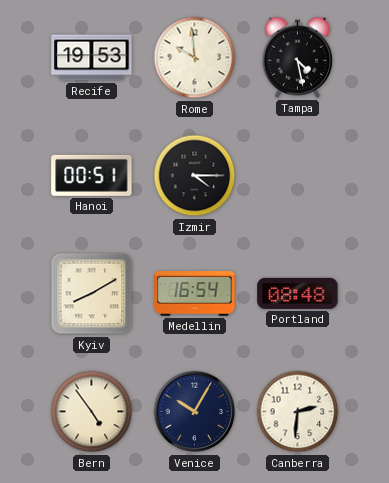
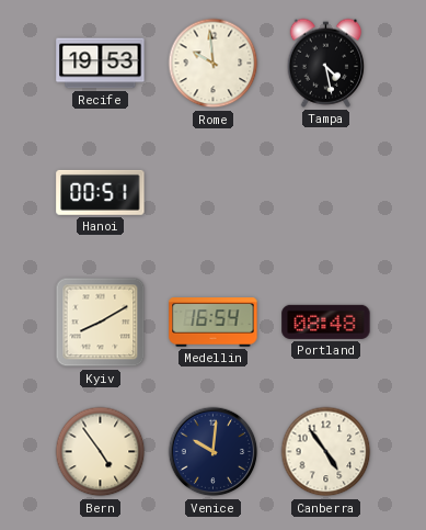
Izmir: 4:15 -> none (195, 176)
Venice: 10:05 -> 10:01 (214, 452)
Canberra: 2:31 -> 4:54 (326, 452)
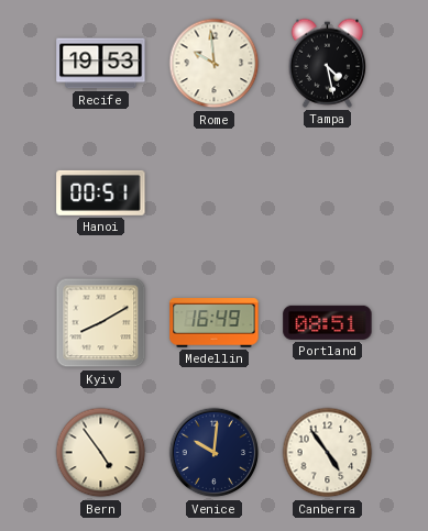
Medellin: 16:54 -> 16:49 (215, 323)
Portland: 08:48 -> 08:51 (328, 322)
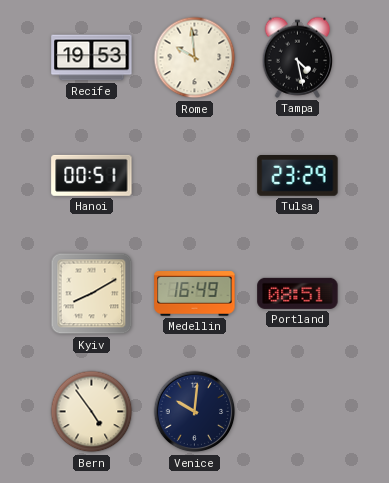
Tulsa: none -> 23:29 (298, 176)
Canberra: 4:54 -> none (328, 453)
